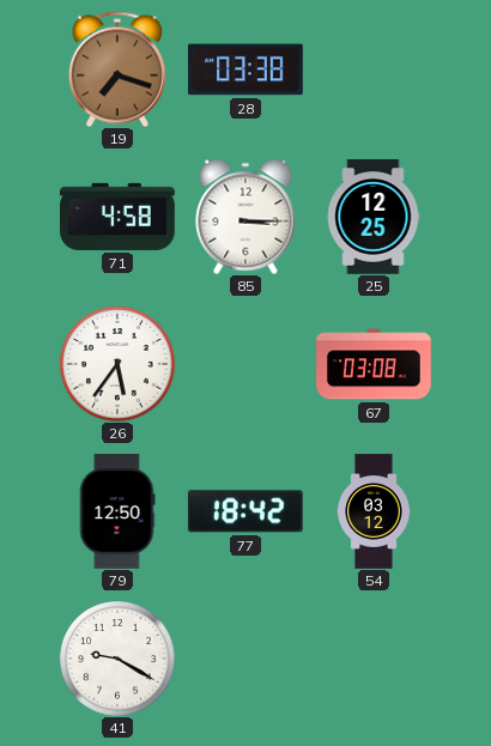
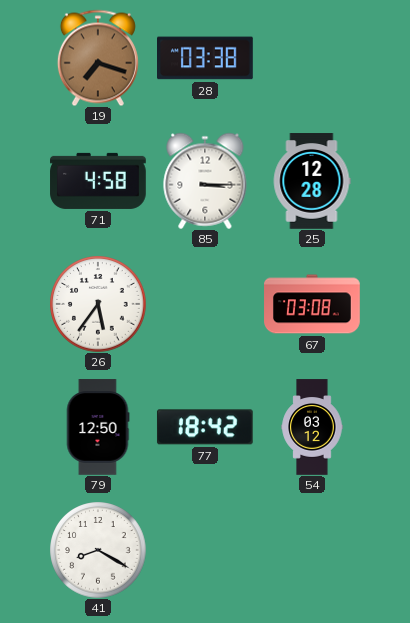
25: 12:25 -> 12:28 (312, 181)
41: 9:20 -> 8:20 (98, 550)
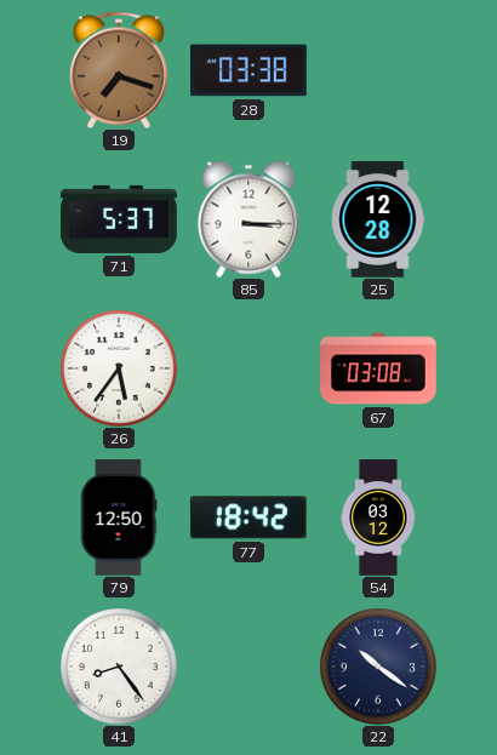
71: 4:58 -> 5:37 (119, 219)
41: 8:20 -> 8:24 (119, 667)
22: none -> 10:21 (378, 667)
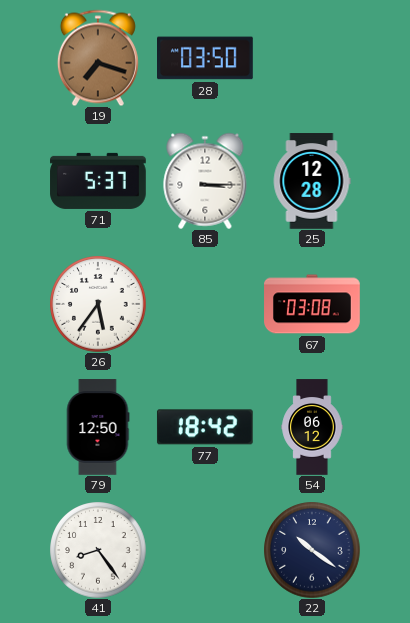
28: 03:38 -> 03:50 (206, 58)
54: 03:12 -> 06:12 (312, 427)
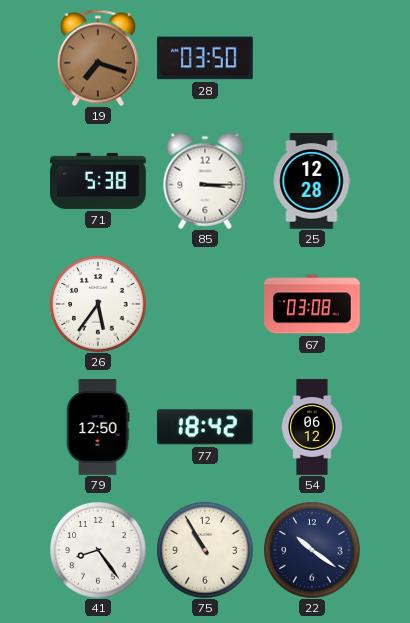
71: 5:37 -> 5:38 (98, 181)
75: none -> 10:55 (205, 550)
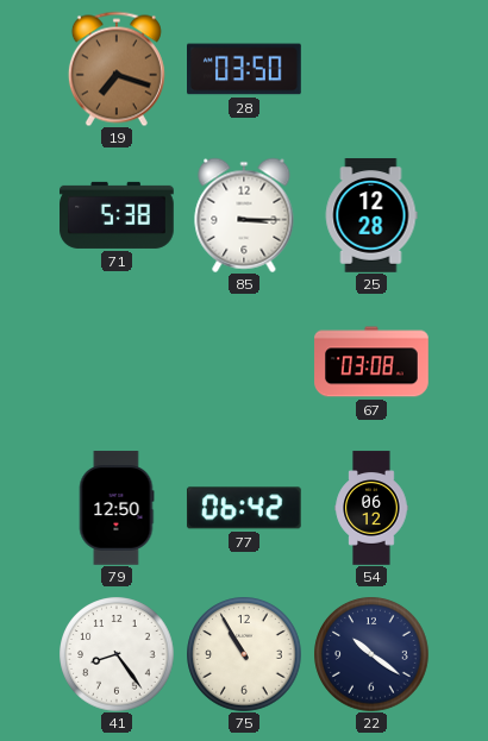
26: 5:36 -> none (98, 304)
77: 18:42 -> 06:42 (244, 508)
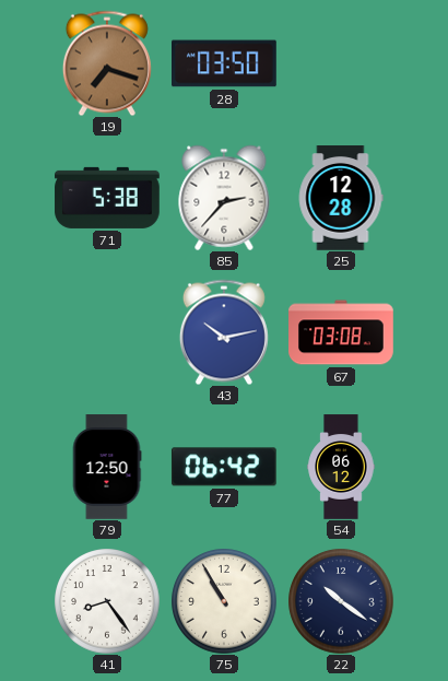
85: 3:15 -> 2:37 (224, 198)
43: none -> 10:13 (224, 332)
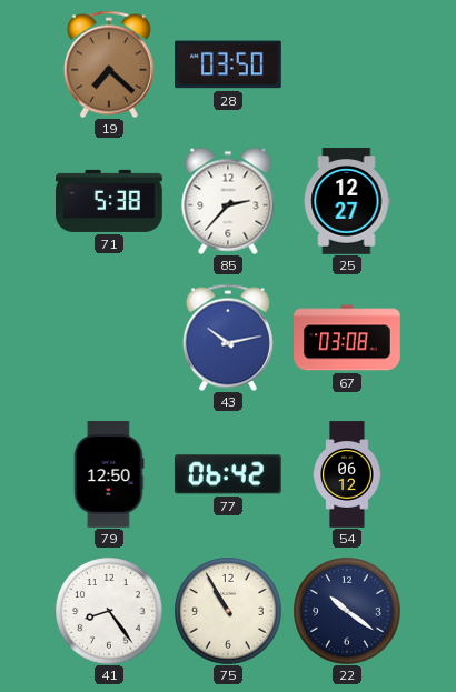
19: 7:18 -> 7:22 (109, 64)
25: 12:28 -> 12:27 (347, 201)
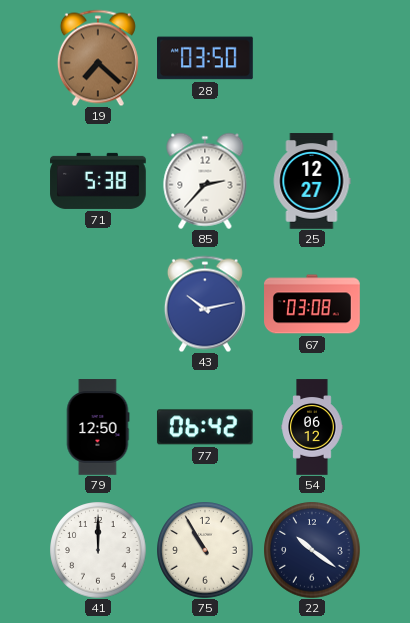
41: 8:24 -> 12:00 (98, 550)
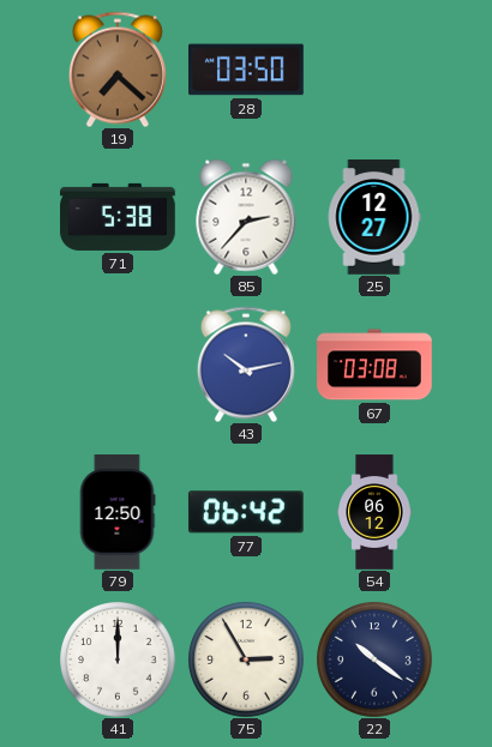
75: 10:55 -> 2:55 (246, 659)
